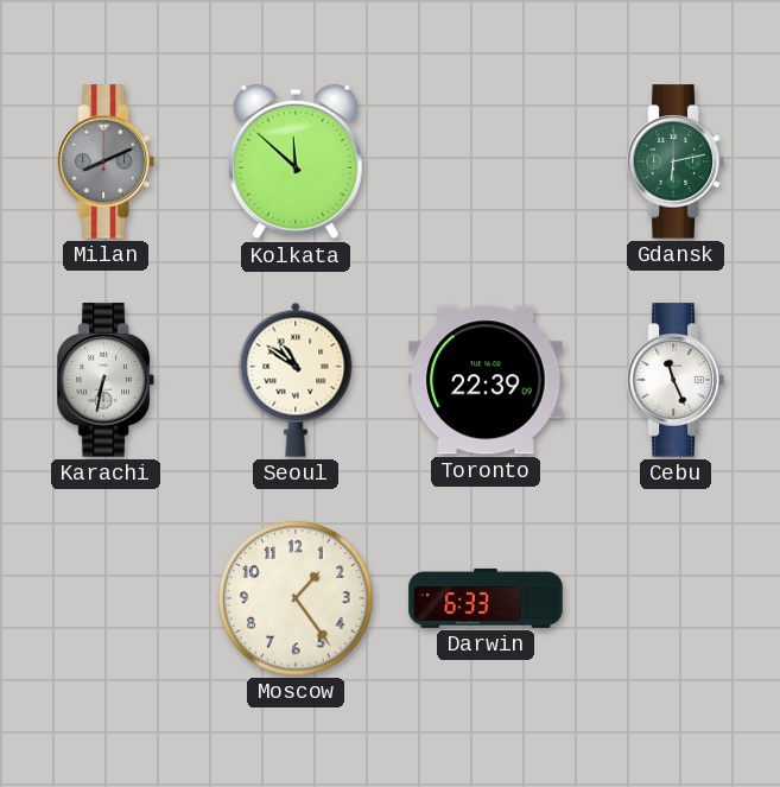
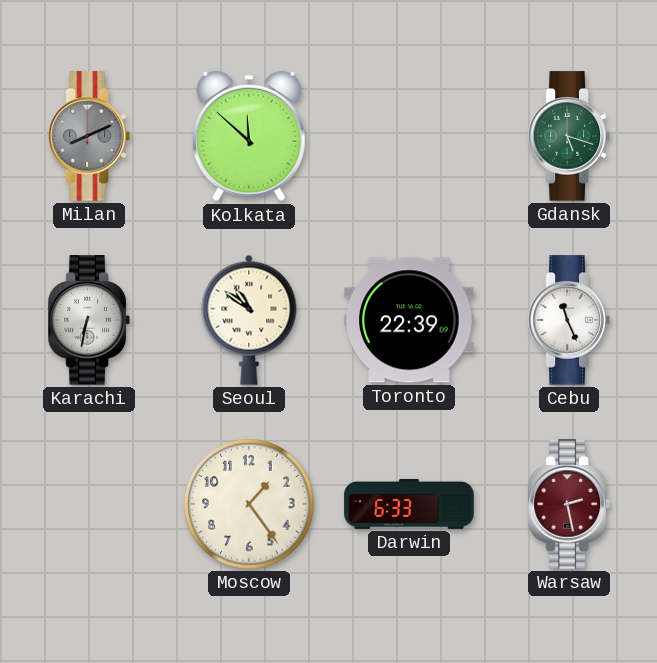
Gdansk: 6:13 -> 5:18 (569, 136)
Warsaw: none -> 2:28 (569, 504)
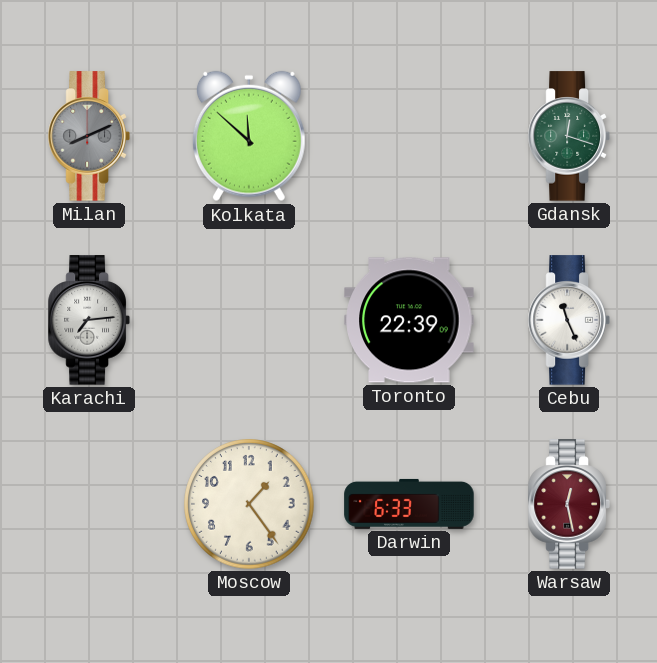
Gdansk: 5:18 -> 12:18 (569, 136)
Karachi: 6:32 -> 7:14 (89, 320)
Seoul: 10:51 -> none (249, 320)
Warsaw: 2:28 -> 12:28 (569, 504)
